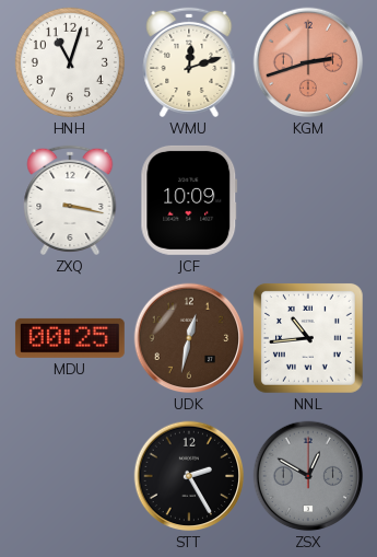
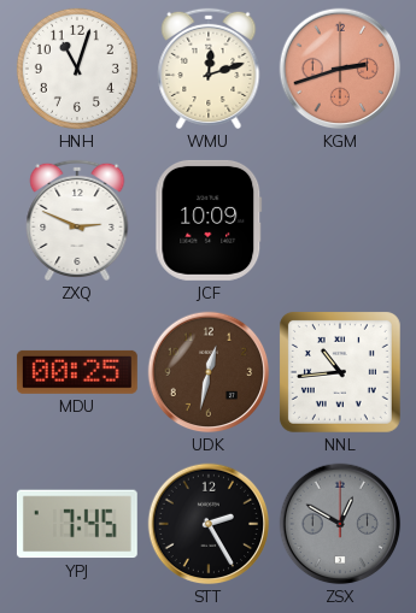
ZXQ: 3:17 -> 2:49 (77, 220)
YPJ: none -> 7:45 (77, 524)
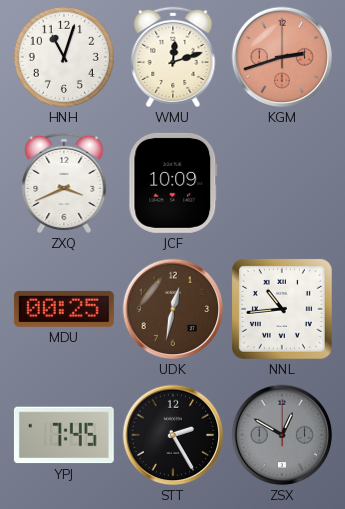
ZXQ: 2:49 -> 3:41 (64, 183)
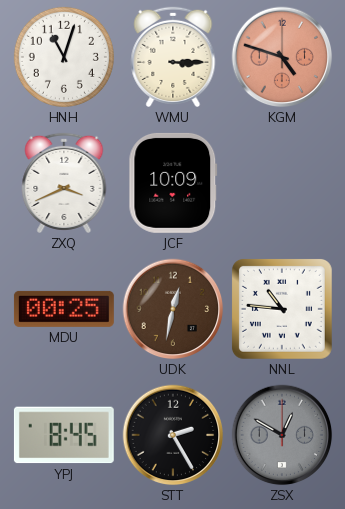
WMU: 12:12 -> 3:15 (173, 57)
KGM: 2:42 -> 4:48 (282, 57)
NNL: 10:44 -> 10:46 (282, 309)
YPJ: 7:45 -> 8:45 (64, 435)
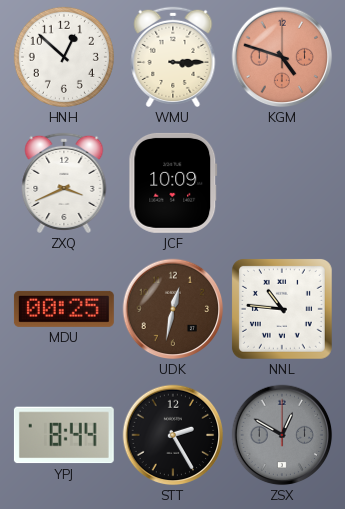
HNH: 11:03 -> 12:52 (64, 57)
YPJ: 8:45 -> 8:44 (64, 435)
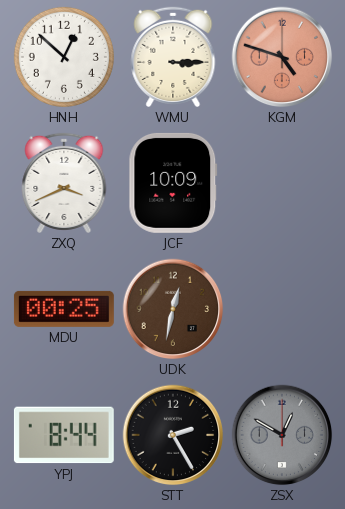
NNL: 10:46 -> none (282, 309)
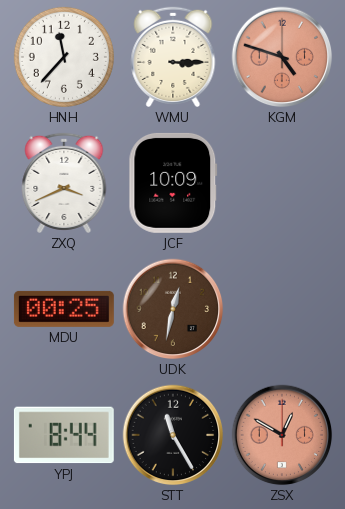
HNH: 12:52 -> 11:37 (64, 57)
STT: 2:25 -> 11:25 (173, 435)
ZSX dial: grey -> salmon (282, 435)
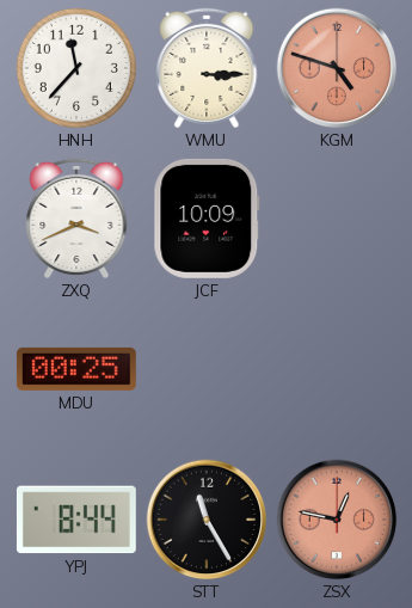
UDK: 12:32 -> none (173, 309)
ZSX: 12:50 -> 12:47 (337, 520)
